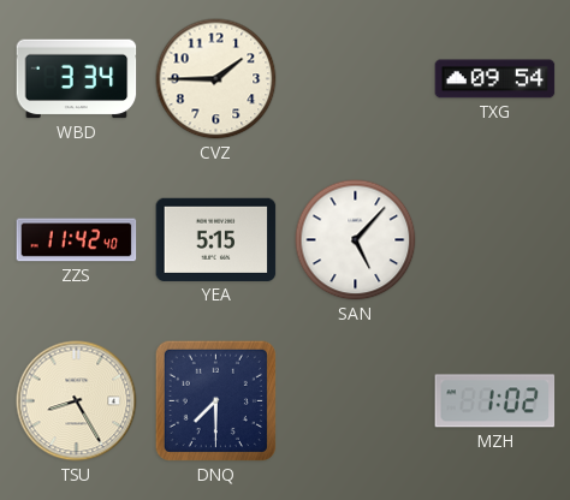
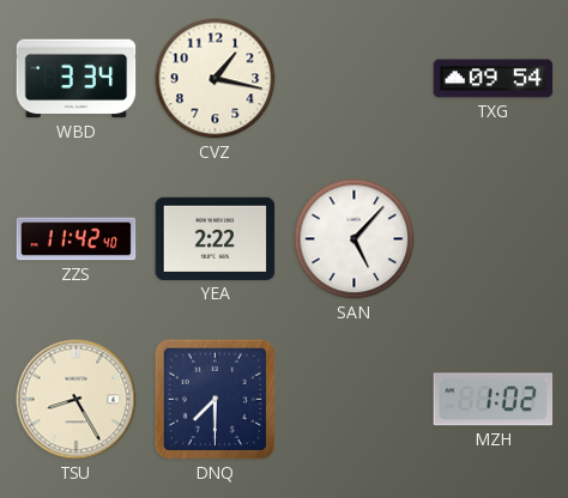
CVZ: 1:45 -> 1:17 (216, 79)
YEA: 5:15 -> 2:22 (216, 238)
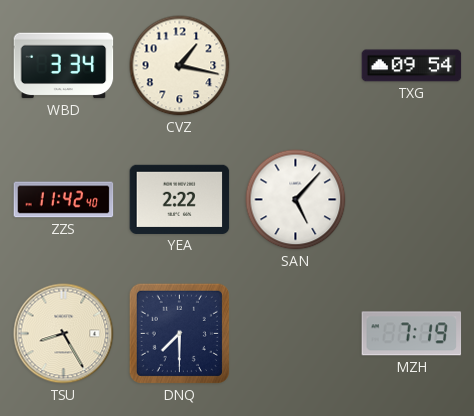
MZH: 1:02 -> 7:19 (412, 334)
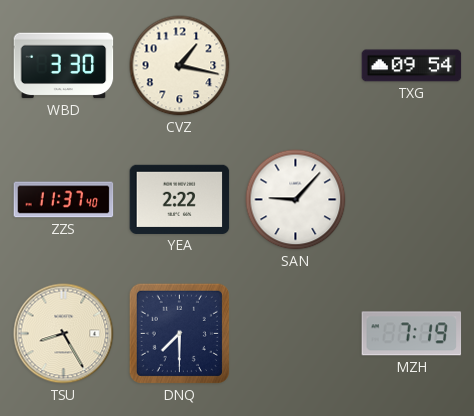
WBD: 3:34 -> 3:30 (64, 66)
ZZS: 11:42 -> 11:37 (64, 200)
SAN: 5:07 -> 9:07 (296, 200)
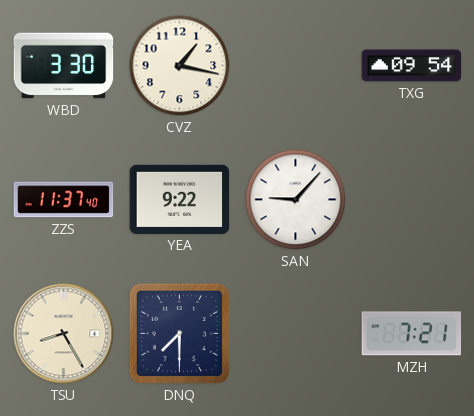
YEA: 2:22 -> 9:22 (180, 199)
MZH: 7:19 -> 7:21 (412, 334)
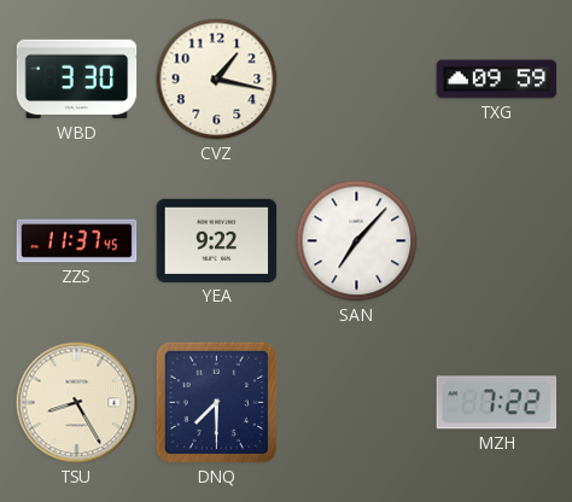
TXG: 09:54 -> 09:59 (497, 80)
ZZS: 11:37:40 -> 11:37:45 (77, 241)
SAN: 9:07 -> 7:07 (357, 241)
MZH: 7:21 -> 7:22 (497, 403)
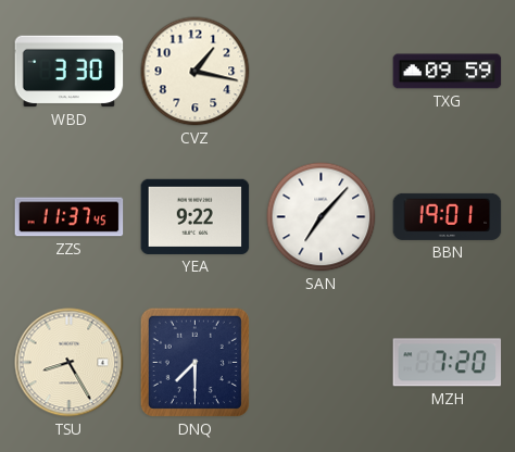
BBN: none -> 19:01 (448, 216)
MZH: 7:22 -> 7:20 (448, 363)
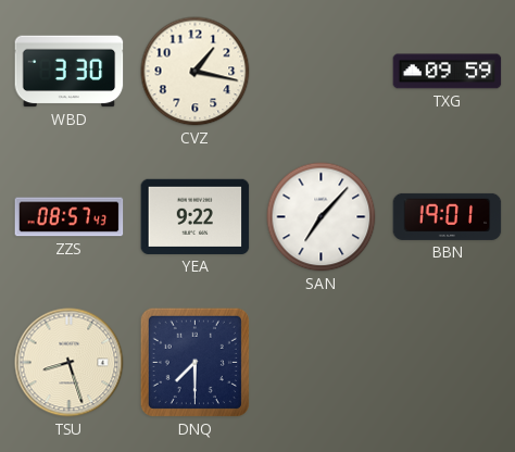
ZZS: 11:37 -> 08:57 (70, 217)
TSU: 8:25 -> 8:27 (70, 363)
MZH: 7:20 -> none (448, 363)
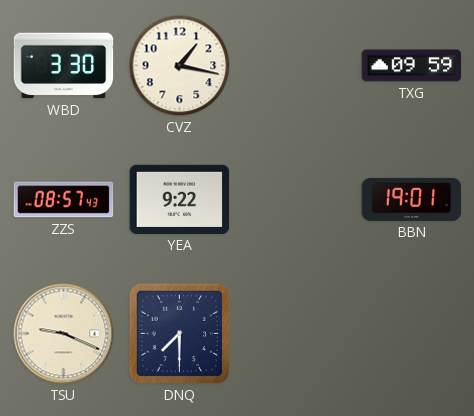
SAN: 7:07 -> none (322, 217)
TSU: 8:27 -> 9:19 (64, 334)
